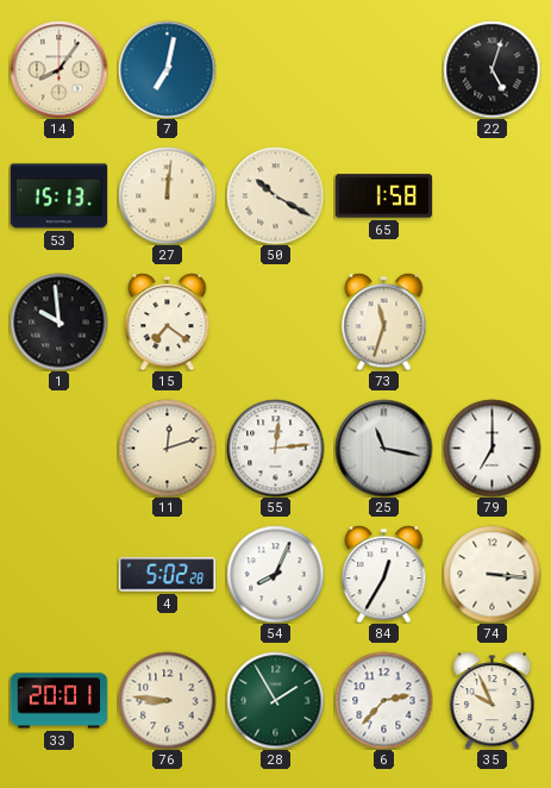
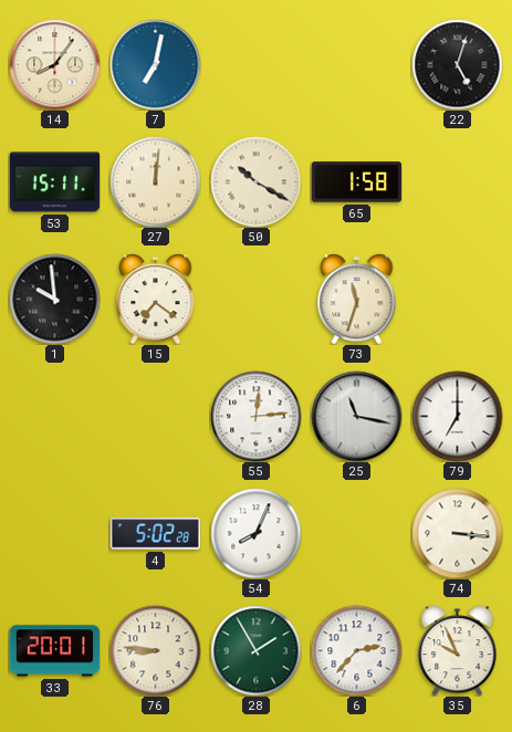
53: 15:13 -> 15:11 (54, 182)
11: 12:12 -> none (167, 448)
84: 12:35 -> none (384, 574)
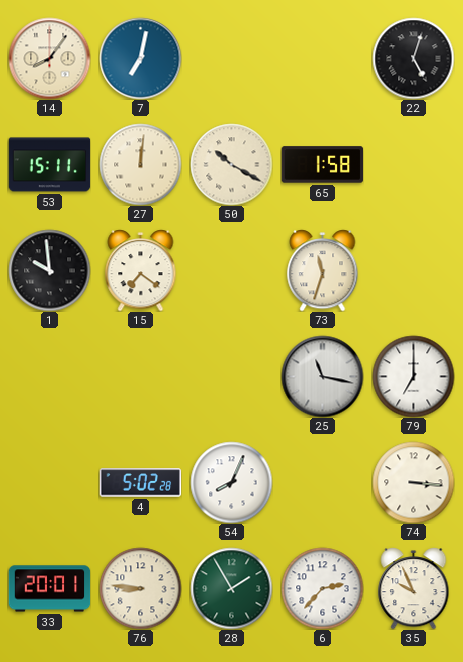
55: 12:14 -> none (255, 416)
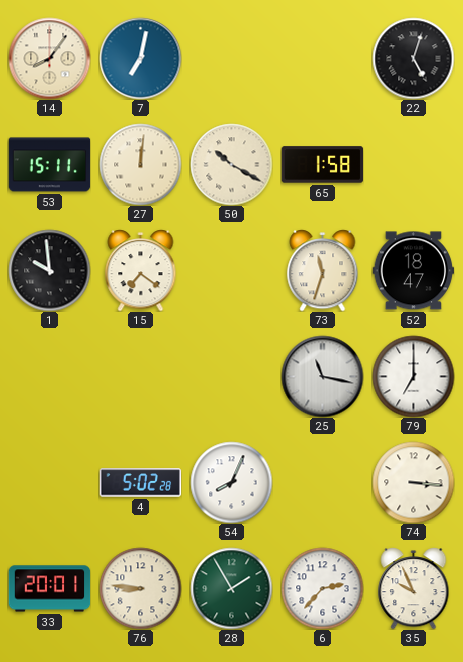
52: none -> 18:47 (413, 271)
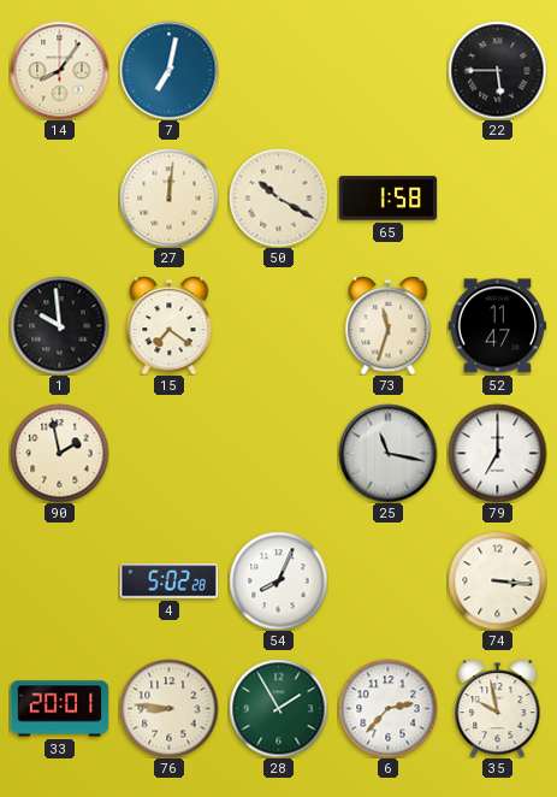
22: 5:03 -> 5:45 (497, 70)
53: 15:11 -> none (49, 165)
52: 18:47 -> 11:47 (497, 326)
90: none -> 1:58 (59, 453)
35: 9:56 -> 9:58 (498, 708)
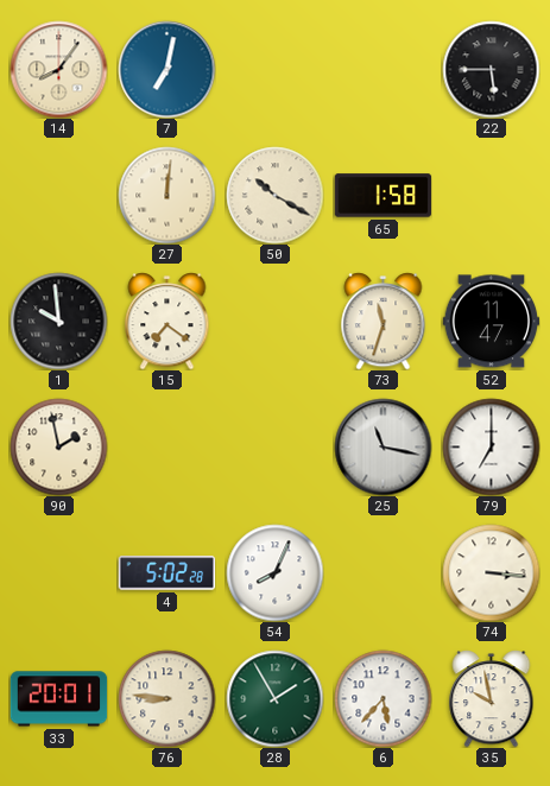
6: 2:37 -> 5:37 (383, 698)
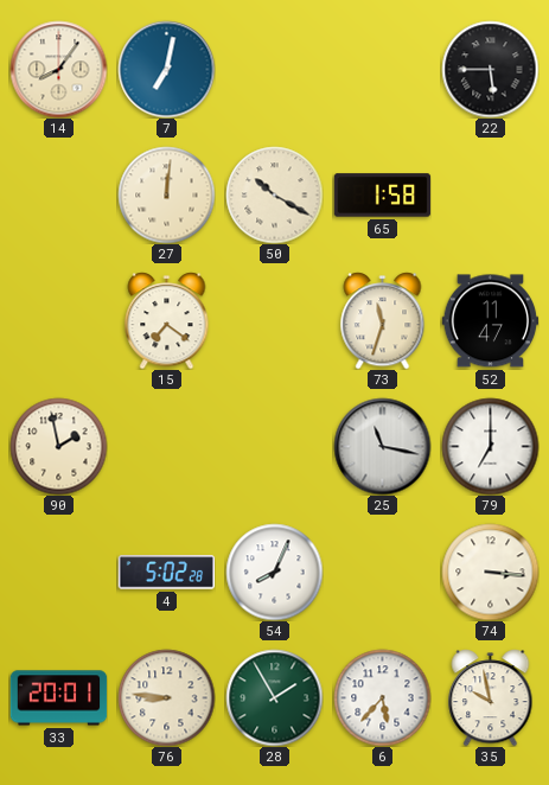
1: 9:59 -> none (58, 321)
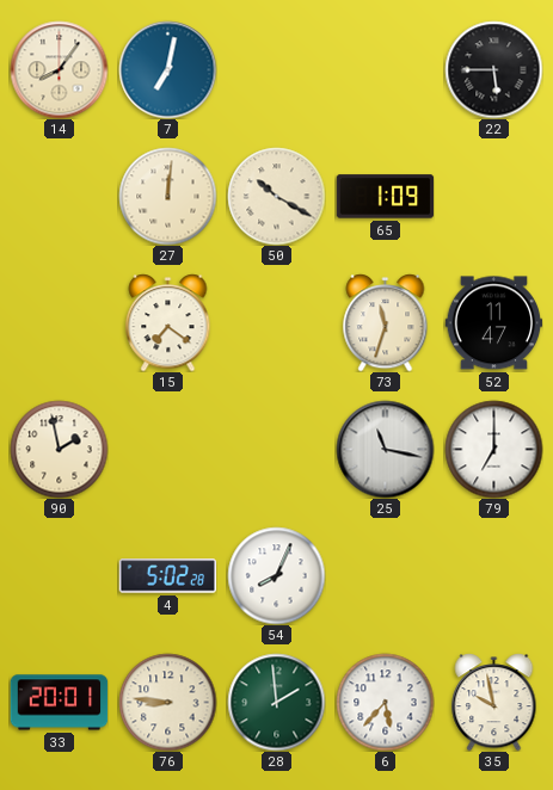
65: 1:58 -> 1:09 (385, 197)
74: 3:16 -> none (490, 572)
28: 1:55 -> 1:59 (276, 702)
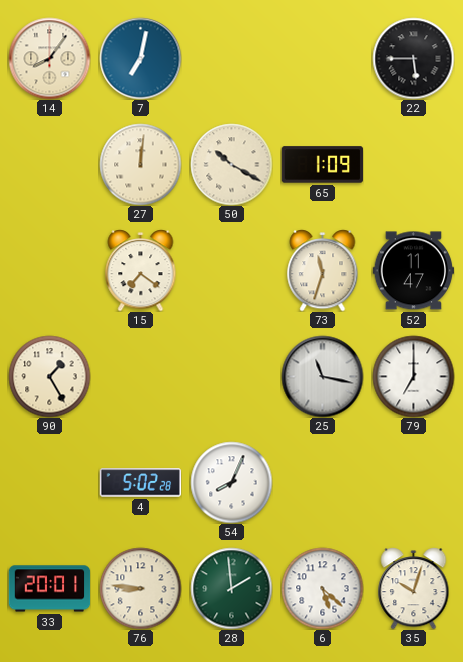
90: 1:58 -> 1:25 (49, 376)
6: 5:37 -> 5:22 (322, 588)
35: 9:58 -> 10:03 (414, 588)
